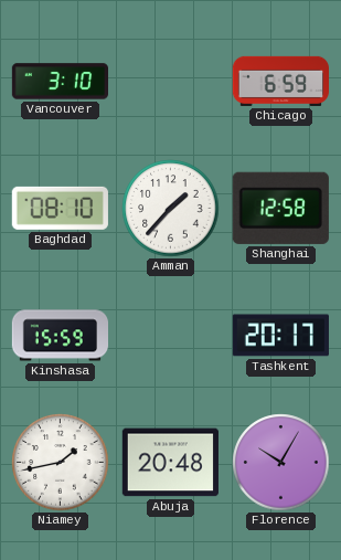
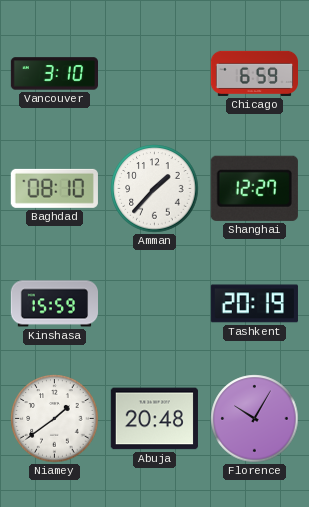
Shanghai: 12:58 -> 12:27 (254, 188)
Tashkent: 20:17 -> 20:19 (254, 304)
Niamey: 1:43 -> 1:39 (55, 419)
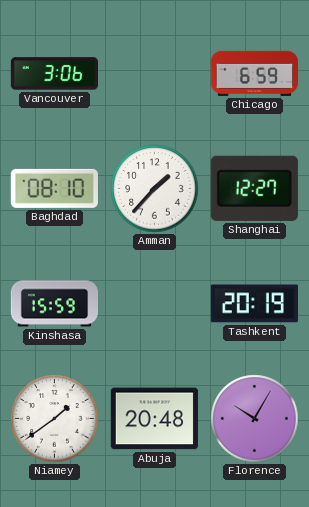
Vancouver: 3:10 -> 3:06 (54, 74)
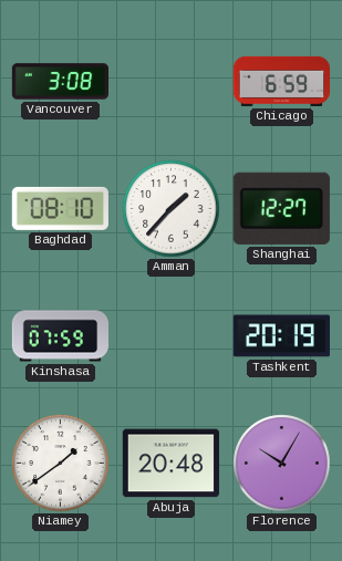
Vancouver: 3:06 -> 3:08 (60, 82)
Kinshasa: 15:59 -> 07:59 (60, 336)
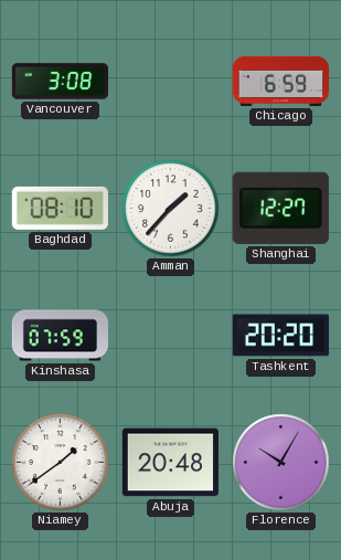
Tashkent: 20:19 -> 20:20 (280, 336)
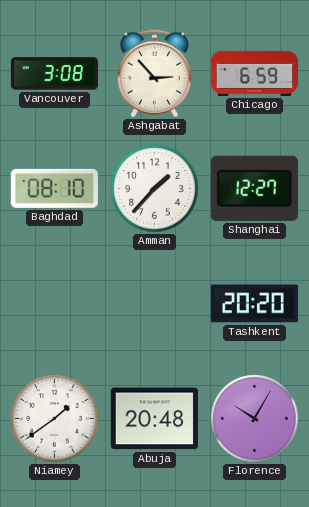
Ashgabat: none -> 2:53 (154, 74)
Kinshasa: 07:59 -> none (60, 336)
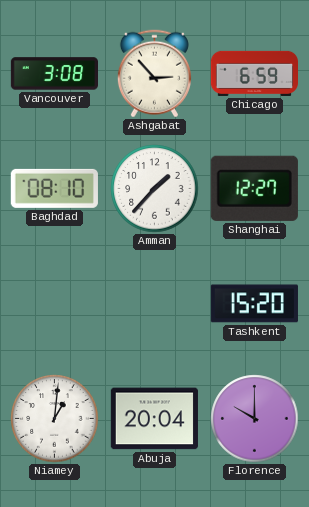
Tashkent: 20:20 -> 15:20 (254, 304)
Niamey: 1:39 -> 1:01 (55, 419)
Abuja: 20:48 -> 20:04 (154, 419)
Florence: 10:05 -> 10:00 (255, 419)
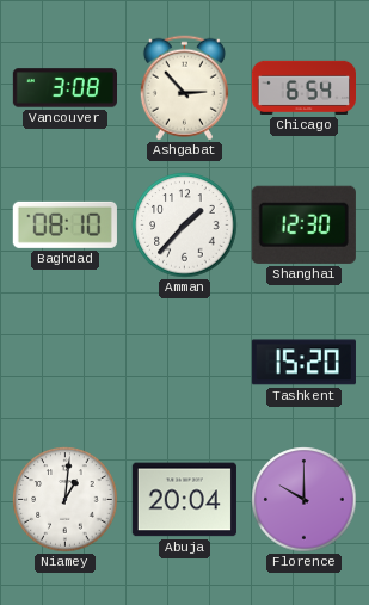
Chicago: 6:59 -> 6:54 (303, 87)
Shanghai: 12:27 -> 12:30 (303, 224)
